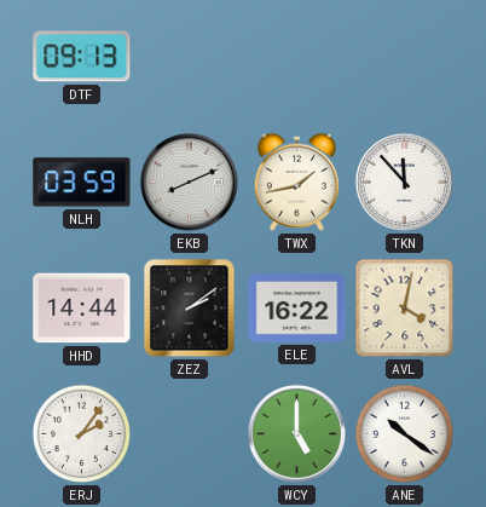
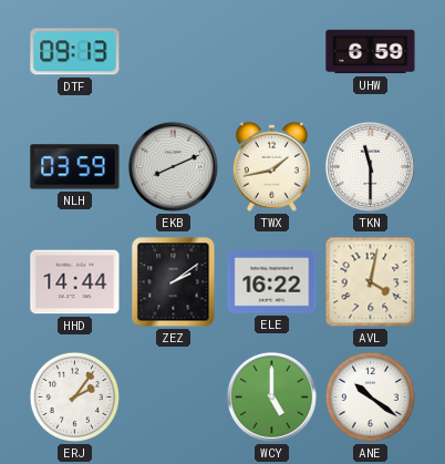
UHW: none -> 6:59 (371, 52)
TKN: 11:53 -> 11:30 (370, 166)
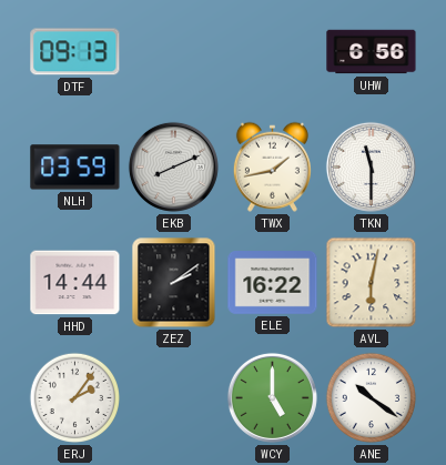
UHW: 6:59 -> 6:56 (372, 52)
AVL: 4:02 -> 6:02 (372, 283)
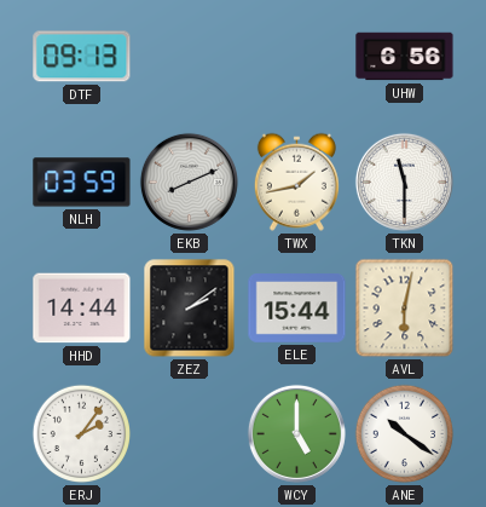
ELE: 16:22 -> 15:44 (297, 309)
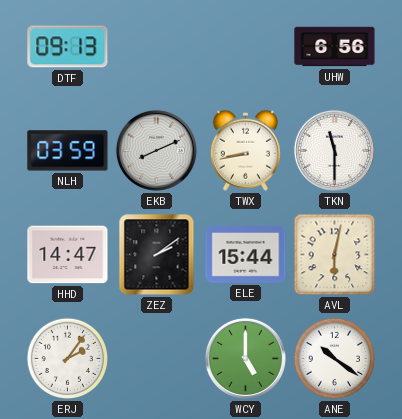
TWX: 1:43 -> 8:43 (245, 150)
HHD: 14:44 -> 14:47 (68, 255)
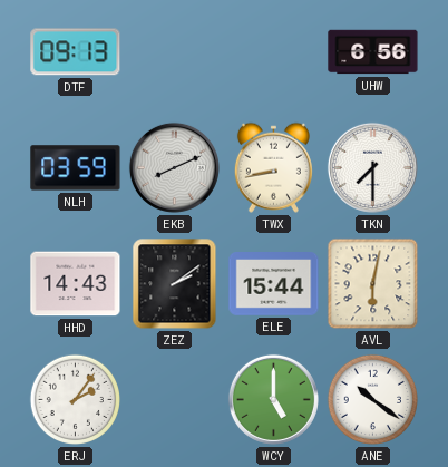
TKN: 11:30 -> 7:30 (372, 167)
HHD: 14:47 -> 14:43 (76, 284)
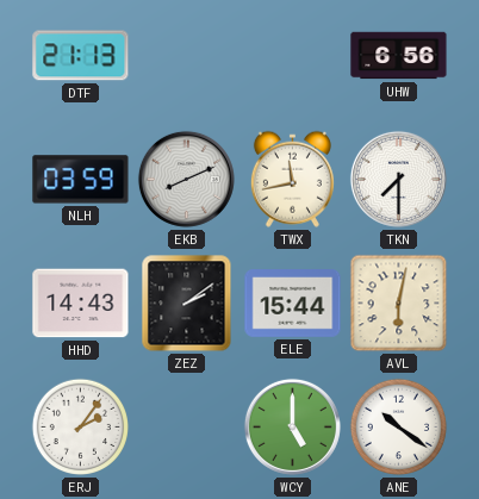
DTF: 09:13 -> 21:13 (81, 56)
TWX: 8:43 -> 11:43 (292, 179)
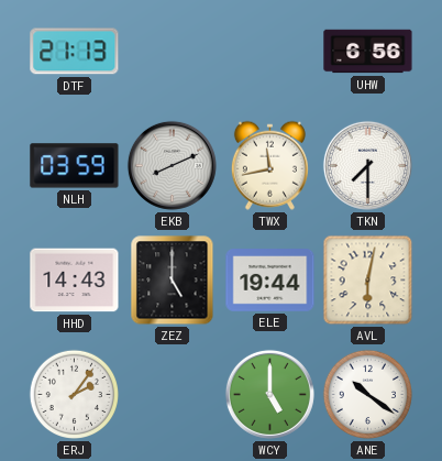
ZEZ: 2:09 -> 5:00 (173, 281)
ELE: 15:44 -> 19:44 (270, 281)
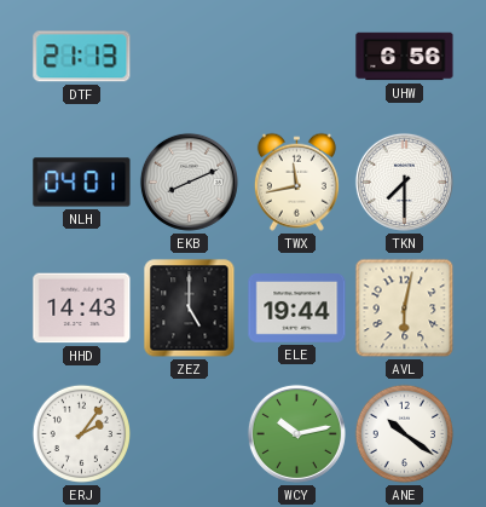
NLH: 03:59 -> 04:01 (82, 183)
WCY: 5:00 -> 10:13 (296, 433)
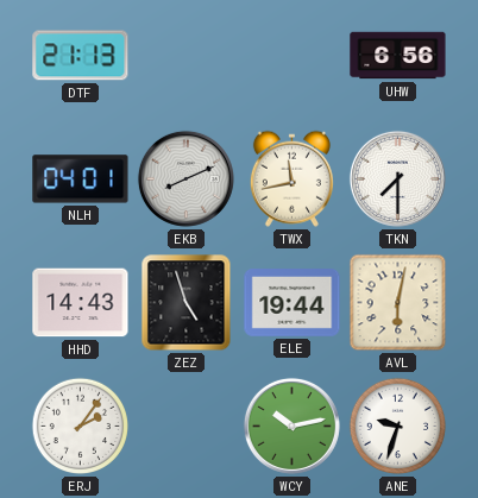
ZEZ: 5:00 -> 4:57 (187, 303)
ANE: 10:21 -> 9:33 (398, 427)
